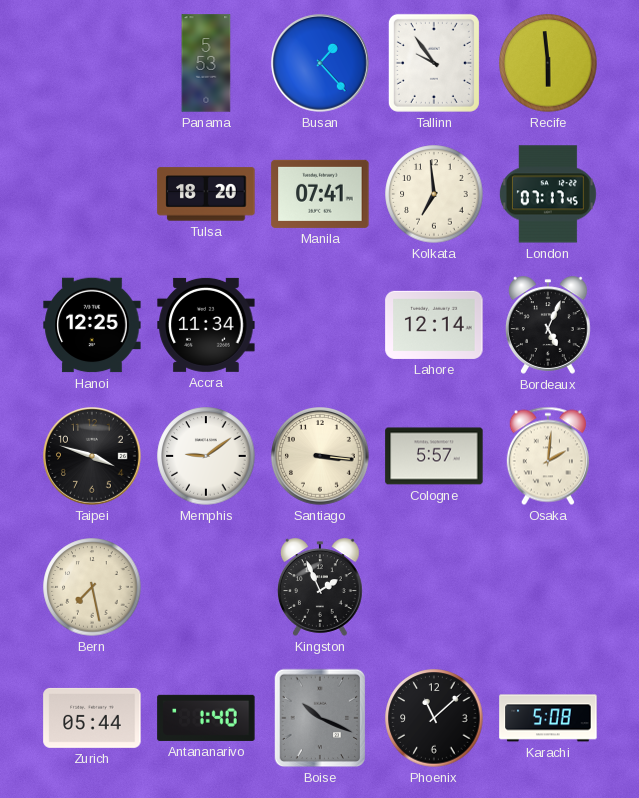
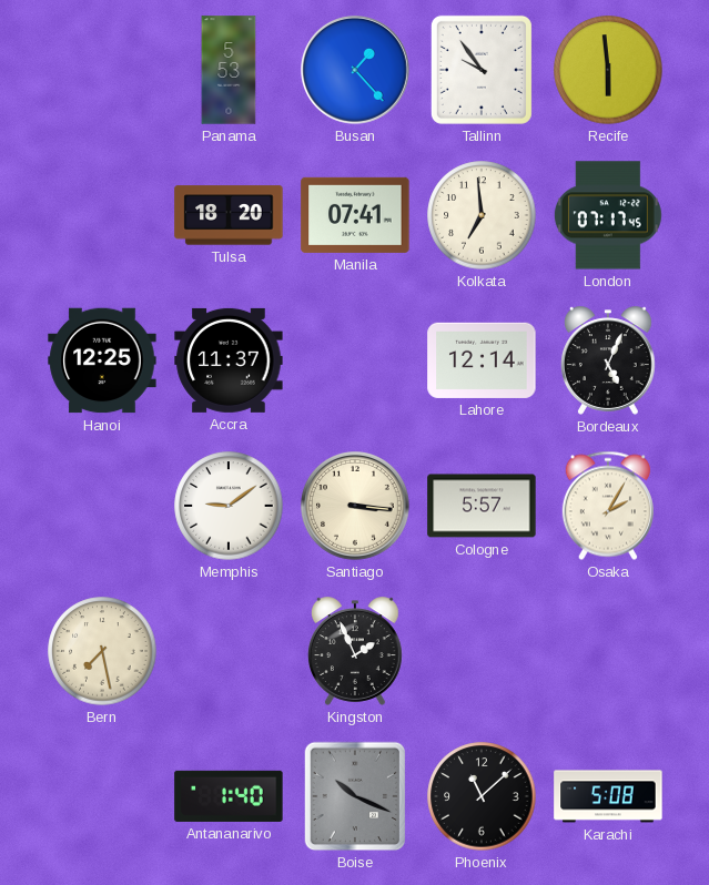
Accra: 11:34 -> 11:37 (229, 360)
Taipei: 3:48 -> none (93, 457)
Osaka: 2:01 -> 2:05 (608, 506)
Zurich: 05:44 -> none (92, 718)
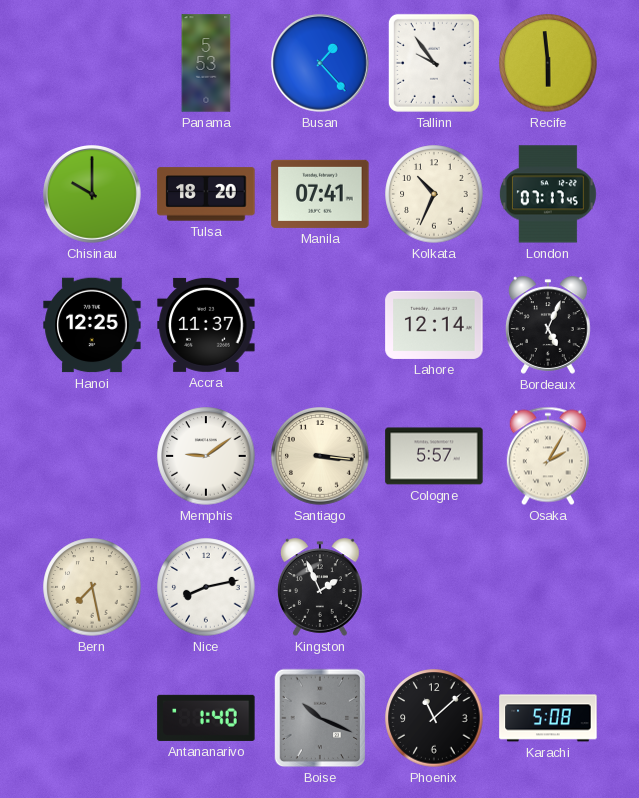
Chisinau: none -> 10:00 (93, 195)
Kolkata: 6:59 -> 10:34 (434, 194)
Nice: none -> 8:13 (206, 587)
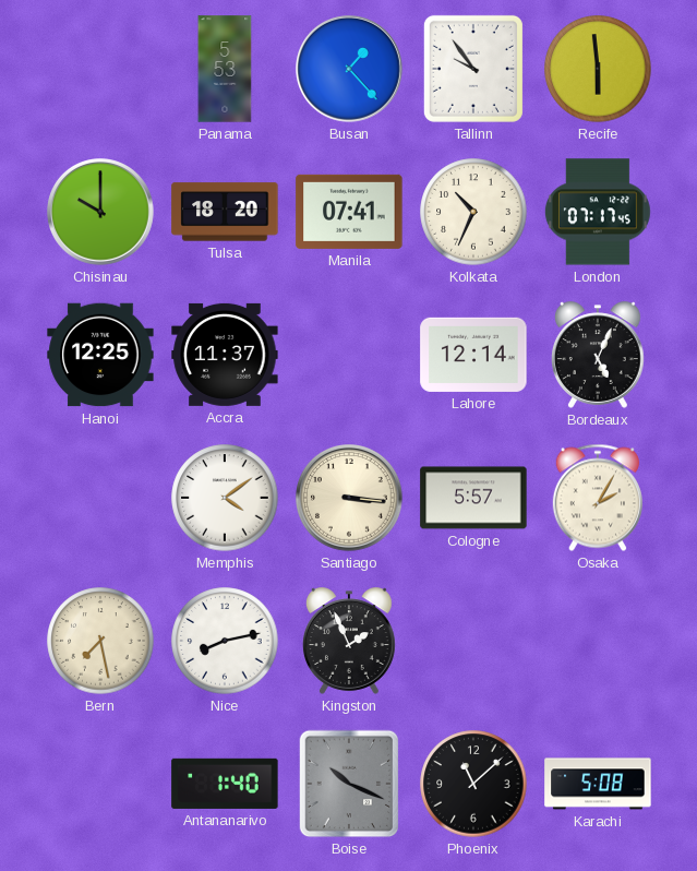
Memphis: 9:09 -> 4:09 (225, 498)
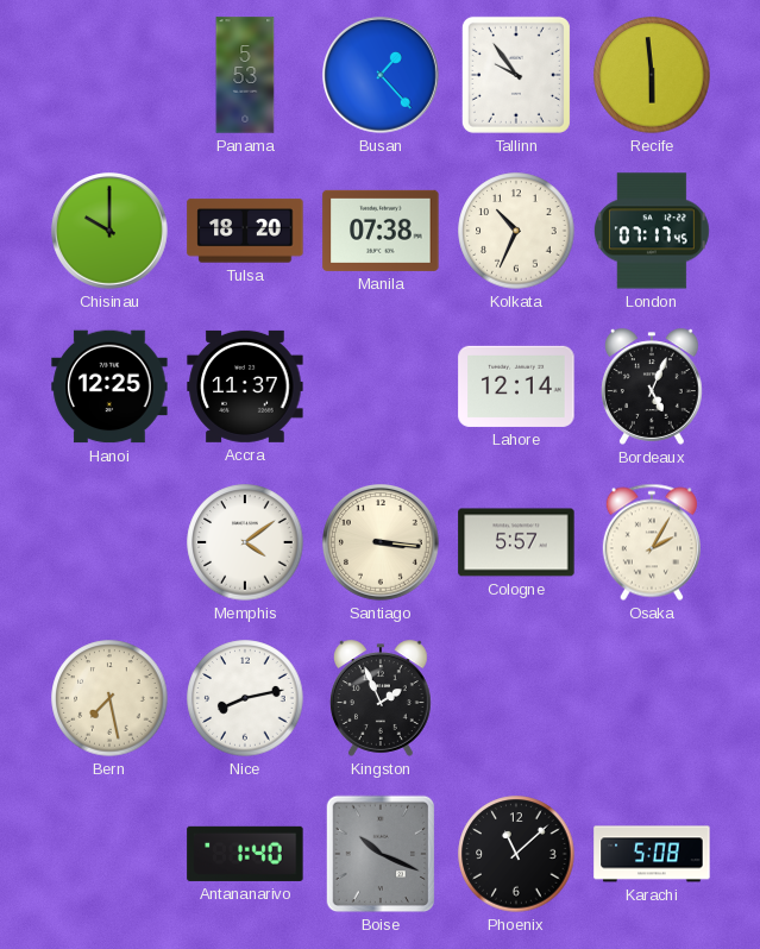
Manila: 07:41 -> 07:38 (381, 231)
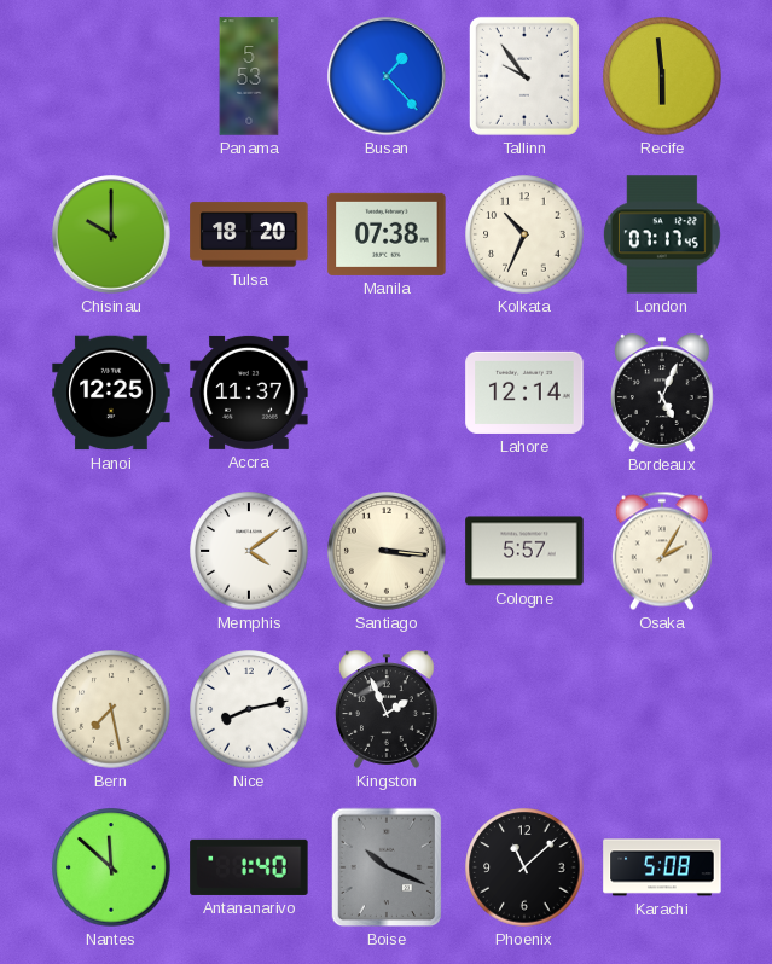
Nantes: none -> 11:52 (111, 867)
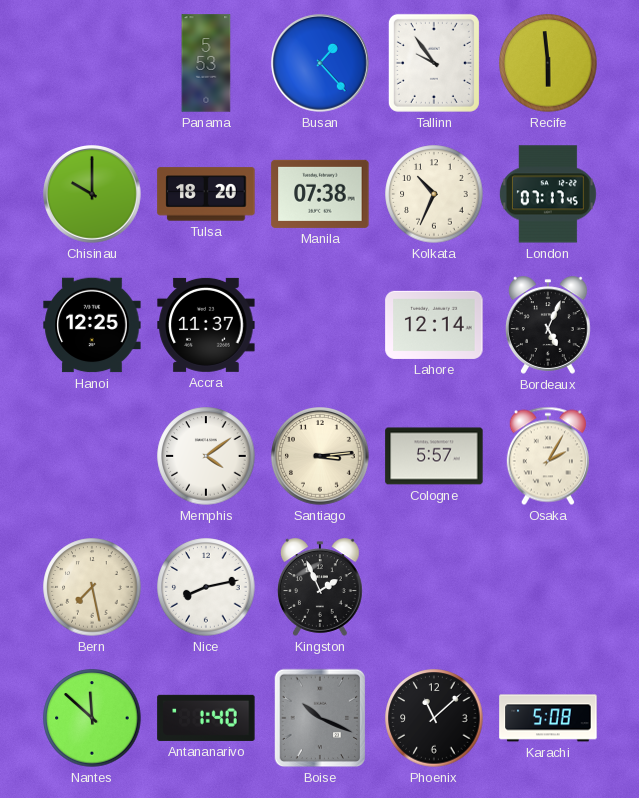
Santiago: 3:16 -> 3:14 (321, 457)
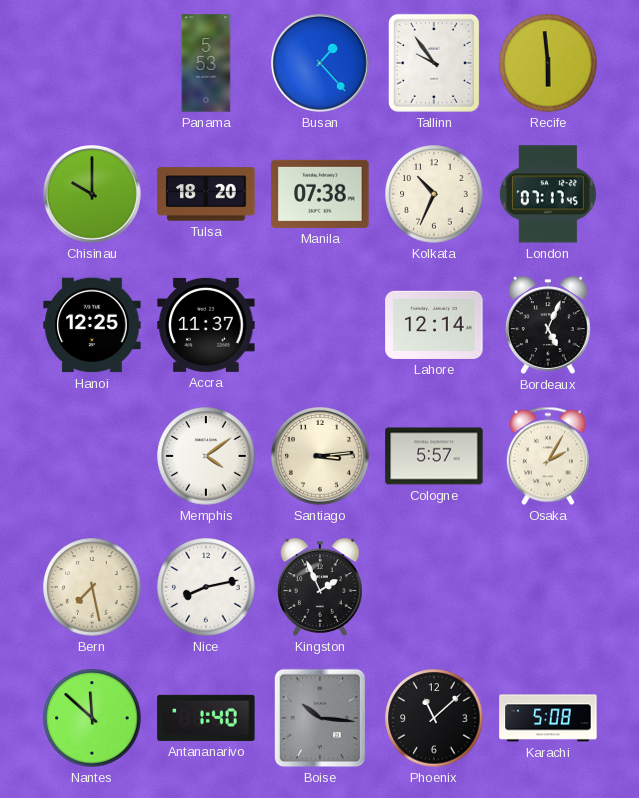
Boise: 10:19 -> 10:16 (320, 718)
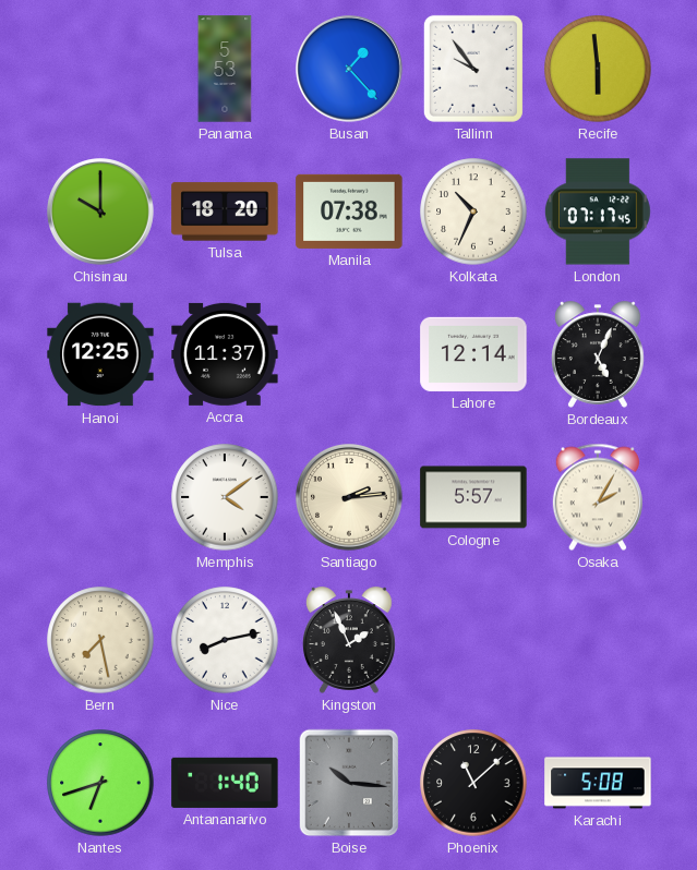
Santiago: 3:14 -> 2:14 (350, 498)
Nantes: 11:52 -> 6:42 (100, 783)
